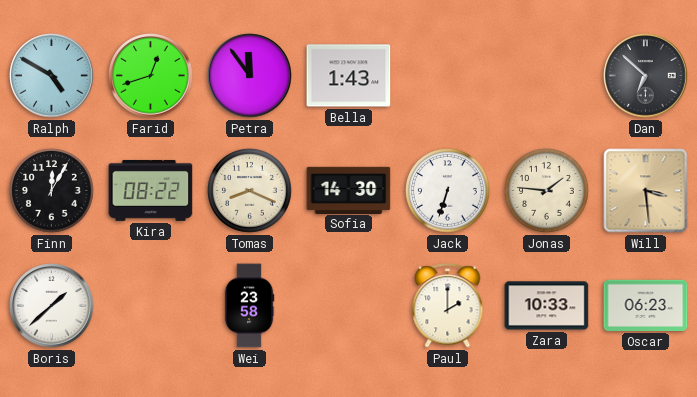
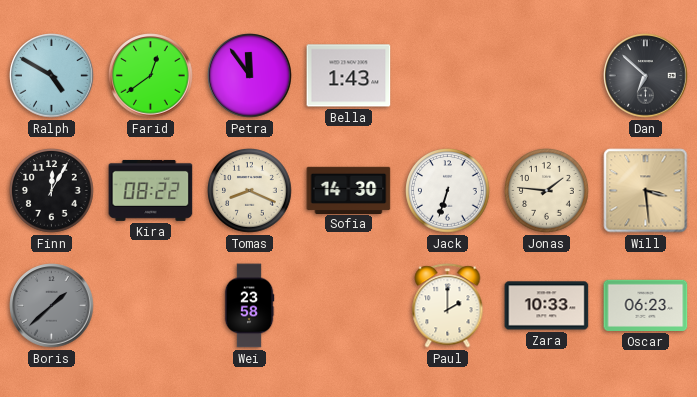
Farid: 12:42 -> 12:39 (151, 76)
Boris dial: white -> grey (52, 306)
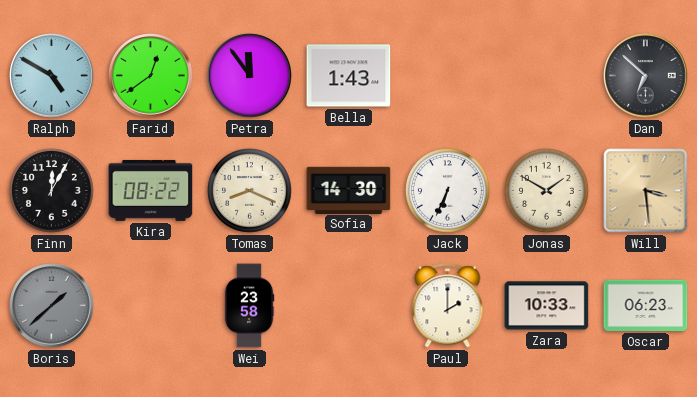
Jack: 6:33 -> 6:34 (448, 191)
Jonas: 1:46 -> 1:50 (547, 191)
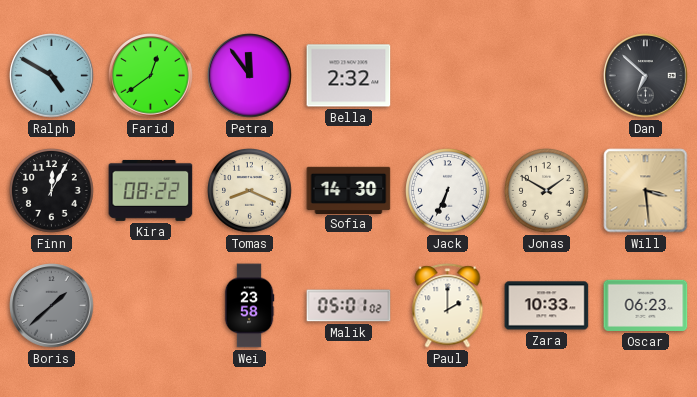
Bella: 1:43 -> 2:32 (349, 76)
Malik: none -> 05:01 (349, 306)
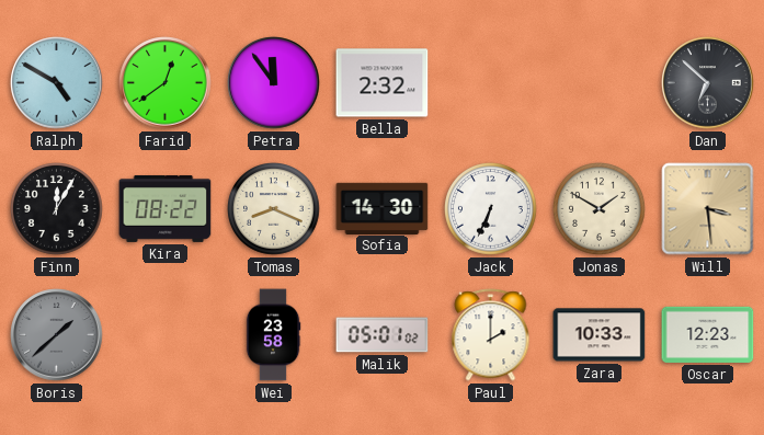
Oscar: 06:23 -> 12:23 (708, 334)
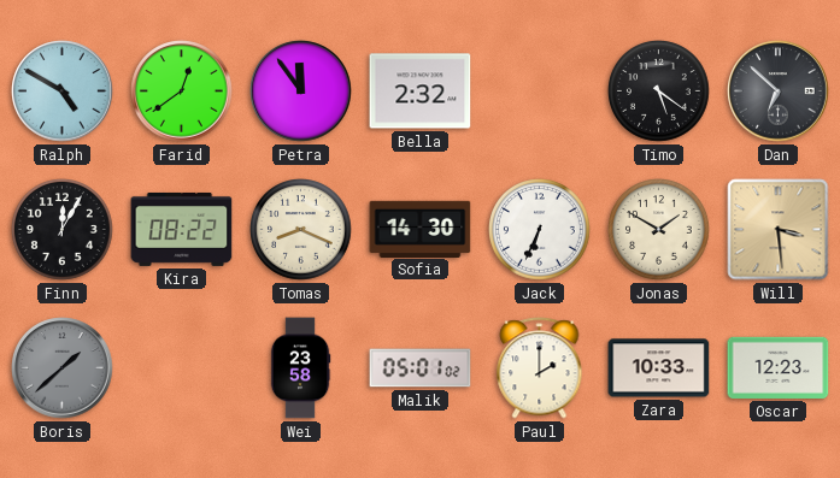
Timo: none -> 5:21 (659, 92)
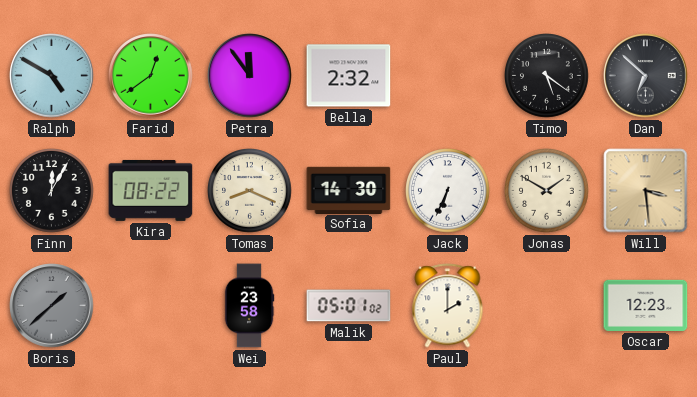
Zara: 10:33 -> none (659, 368)
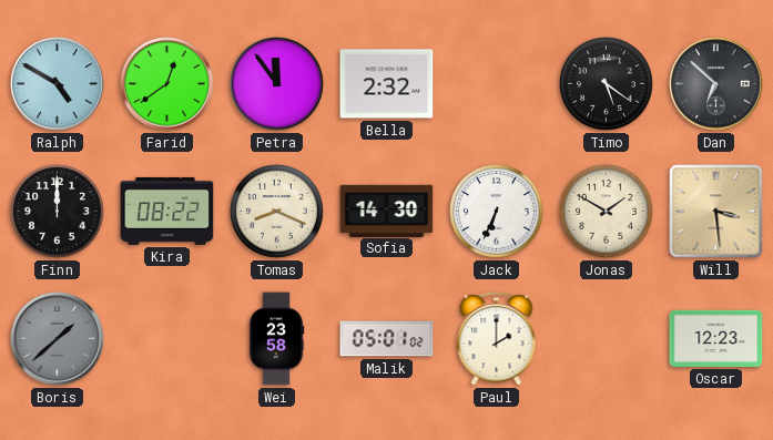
Finn: 12:05 -> 12:00 (58, 212)
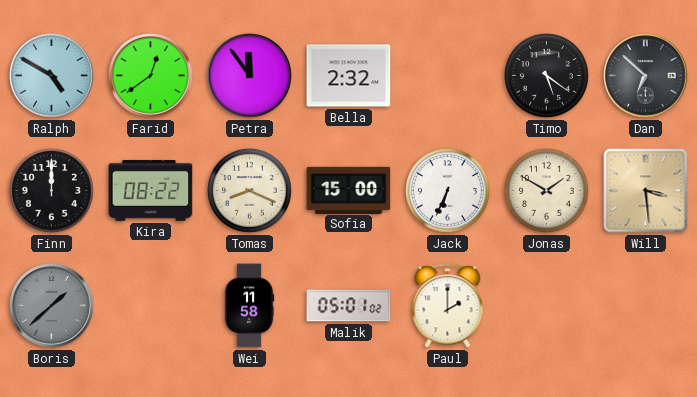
Sofia: 14:30 -> 15:00 (349, 190)
Wei: 23:58 -> 11:58 (249, 306)
Oscar: 12:23 -> none (716, 338)
